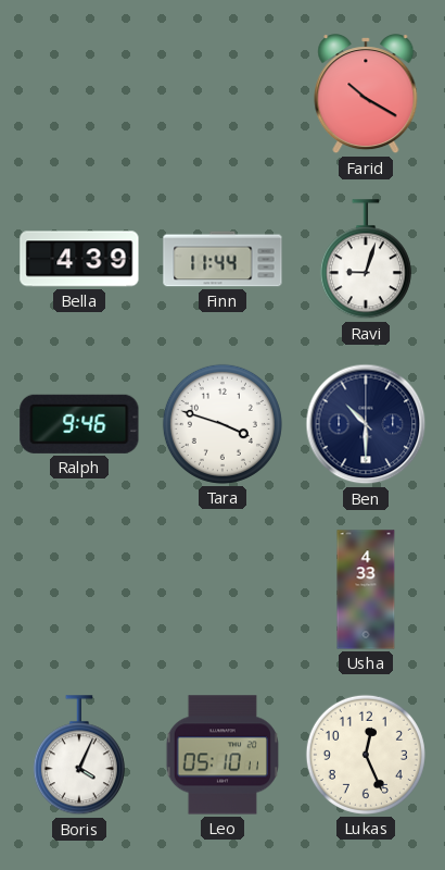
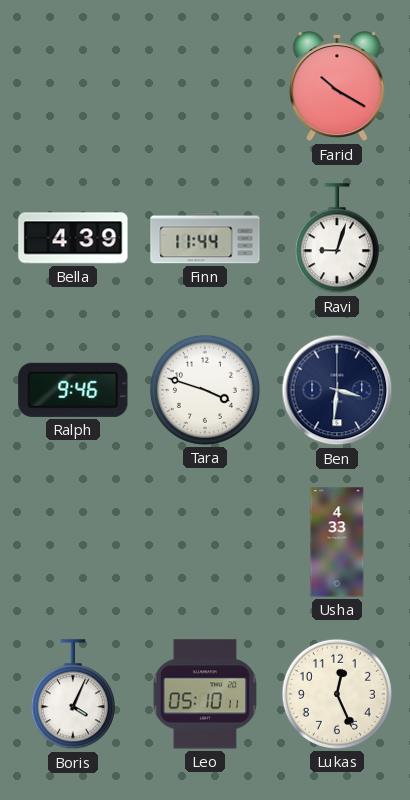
Ben: 10:30 -> 3:31 (337, 390)
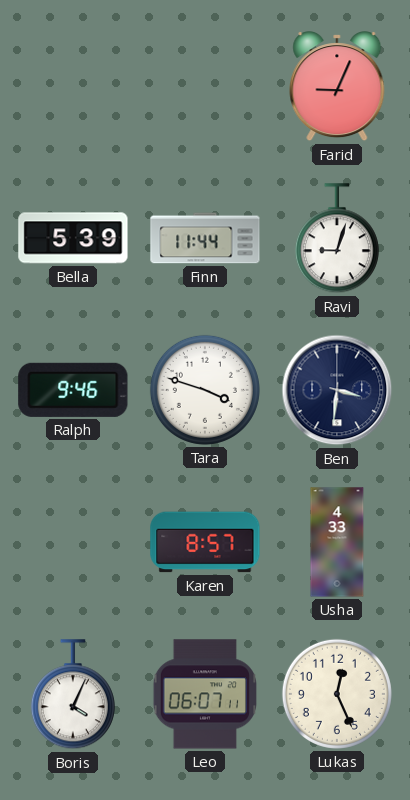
Farid: 10:20 -> 9:04 (337, 87)
Bella: 4:39 -> 5:39 (73, 238)
Karen: none -> 8:57 (205, 542)
Leo: 05:10 -> 06:07 (204, 694)
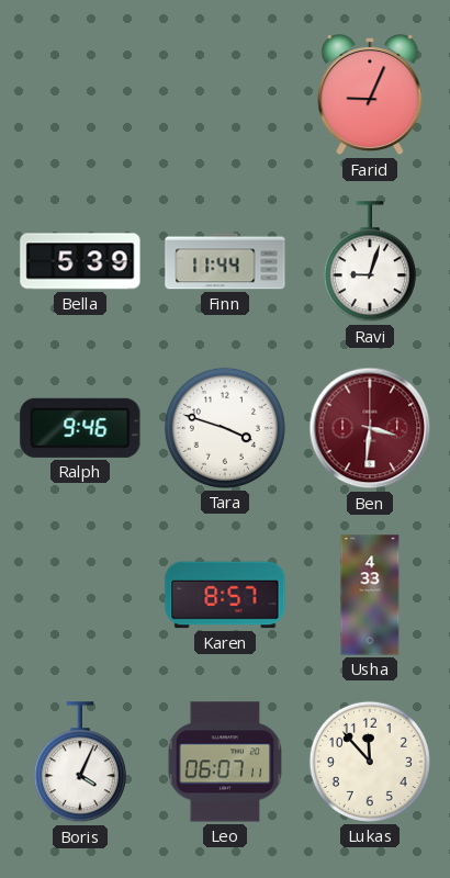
Ben dial: navy -> burgundy (370, 428)
Lukas: 12:26 -> 11:53 (370, 762)
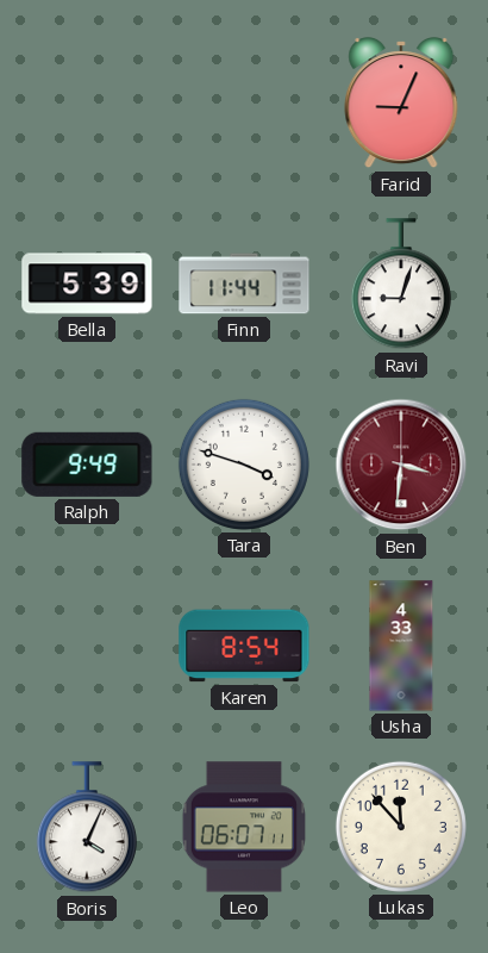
Ralph: 9:46 -> 9:49 (87, 465)
Karen: 8:57 -> 8:54 (244, 646)
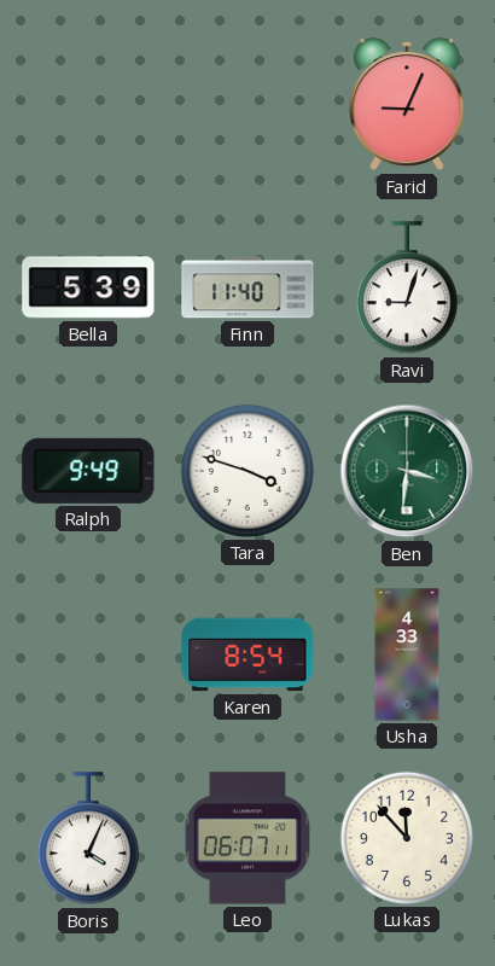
Finn: 11:44 -> 11:40 (247, 287)
Ben dial: burgundy -> green (407, 471)
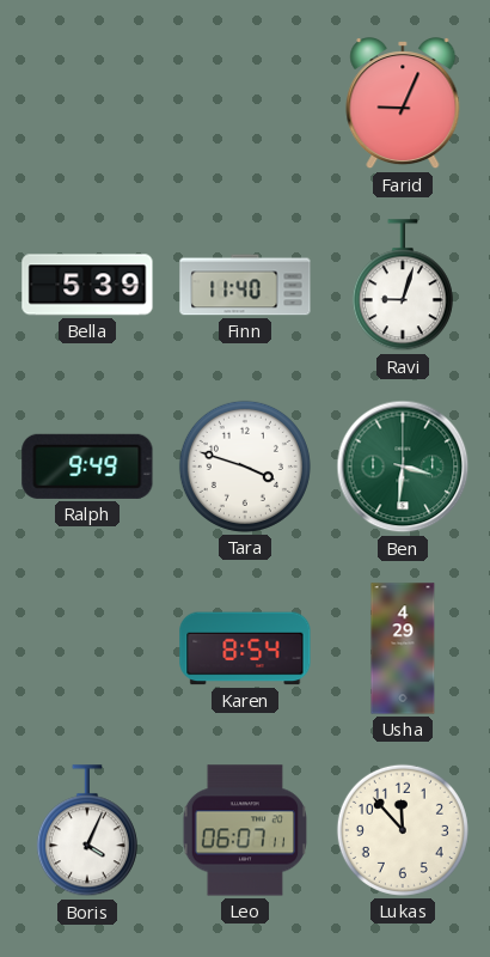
Usha: 4:33 -> 4:29 (403, 648)
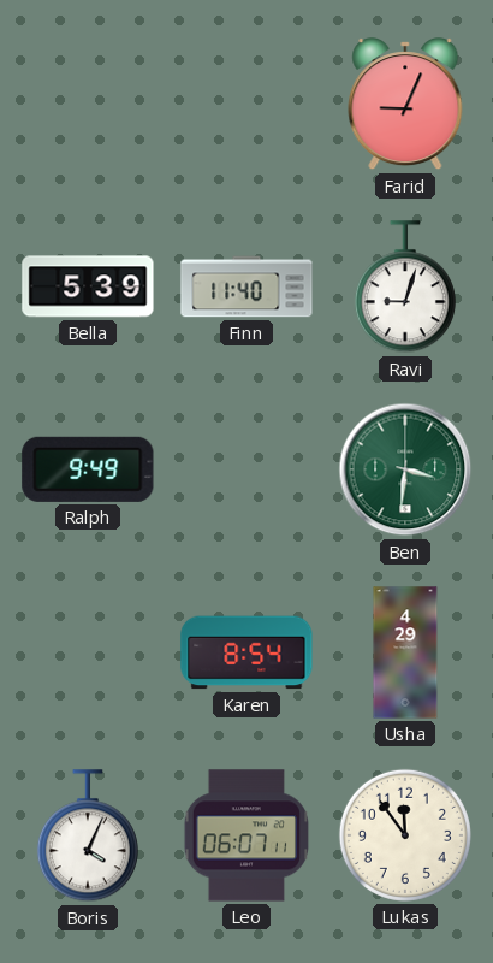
Tara: 3:48 -> none (245, 467)
Lukas: 11:53 -> 11:54 (405, 835)
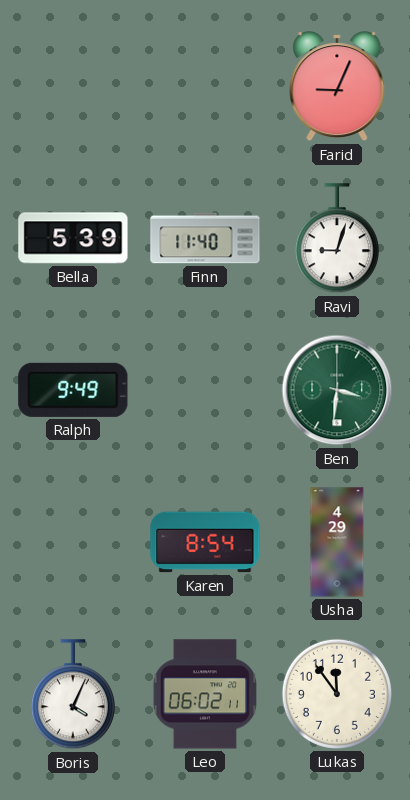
Leo: 06:07 -> 06:02 (204, 694)
